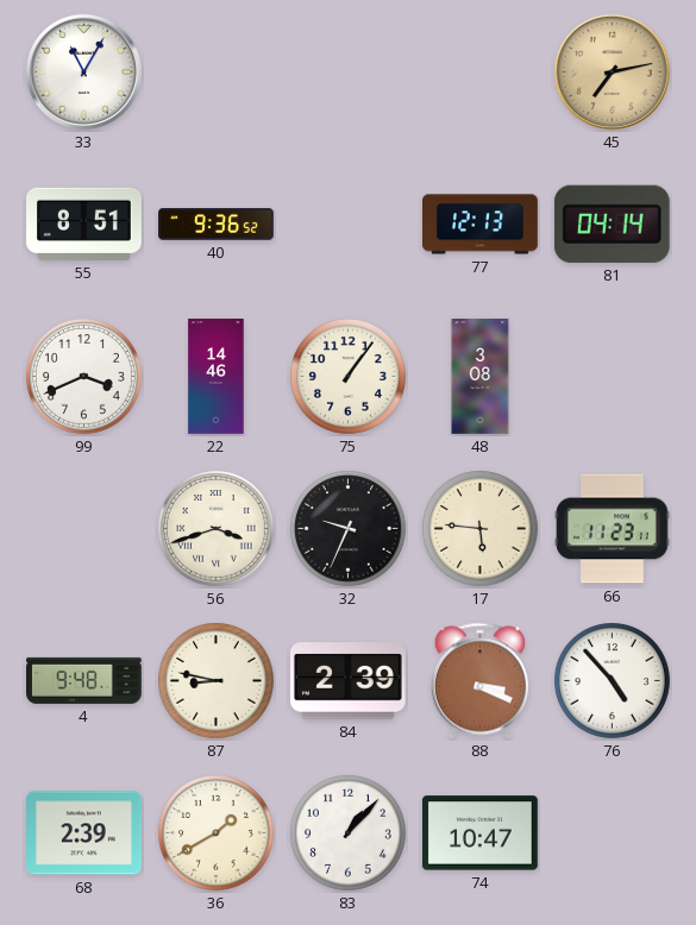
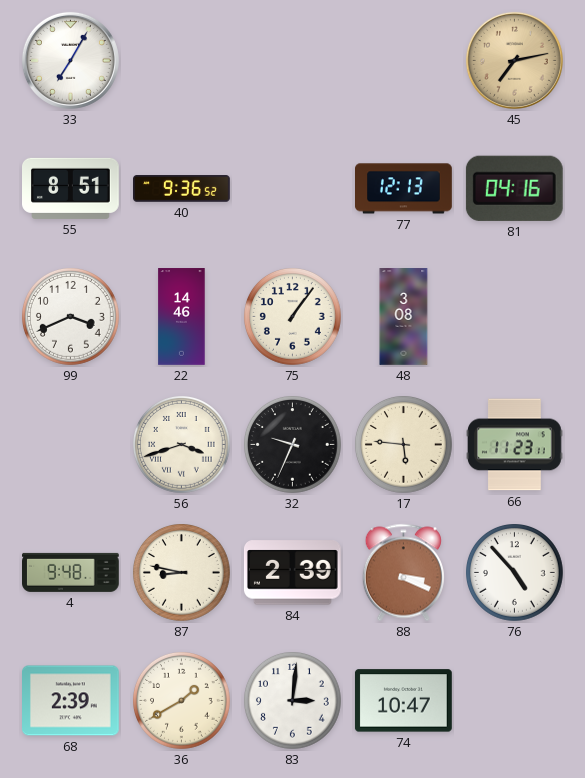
33: 11:05 -> 7:05 (70, 60)
81: 04:14 -> 04:16 (514, 188)
83: 1:07 -> 3:01 (293, 701)
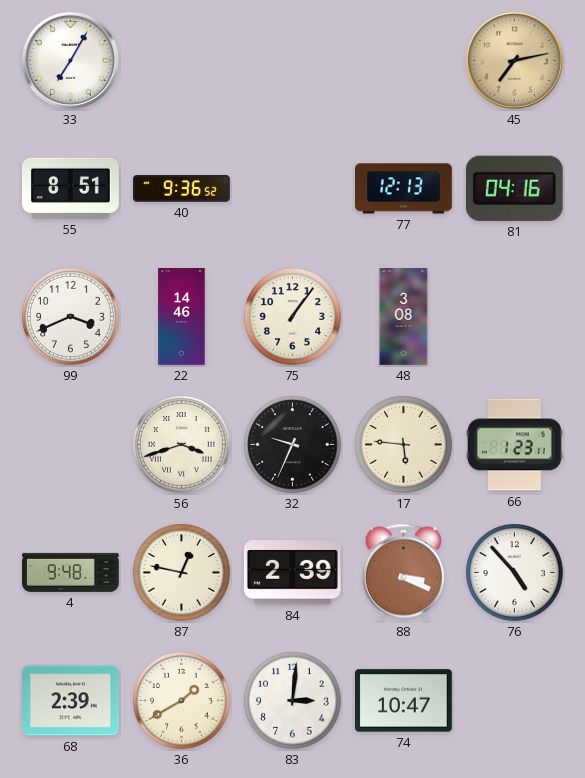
66: 11:23 -> 1:23 (515, 445)
87: 8:47 -> 12:47 (182, 573)
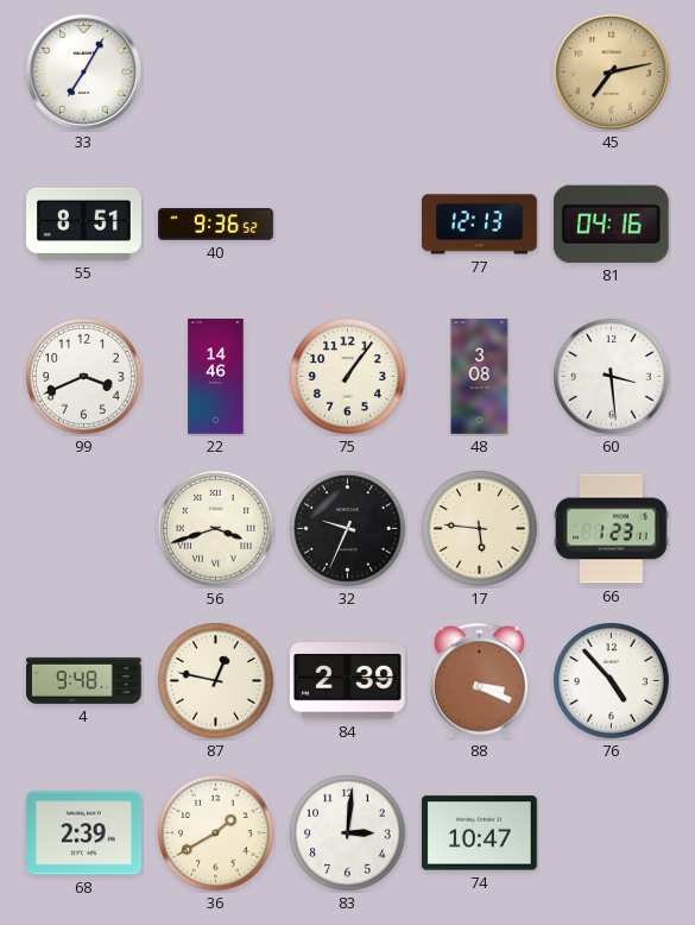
60: none -> 3:29 (612, 377)
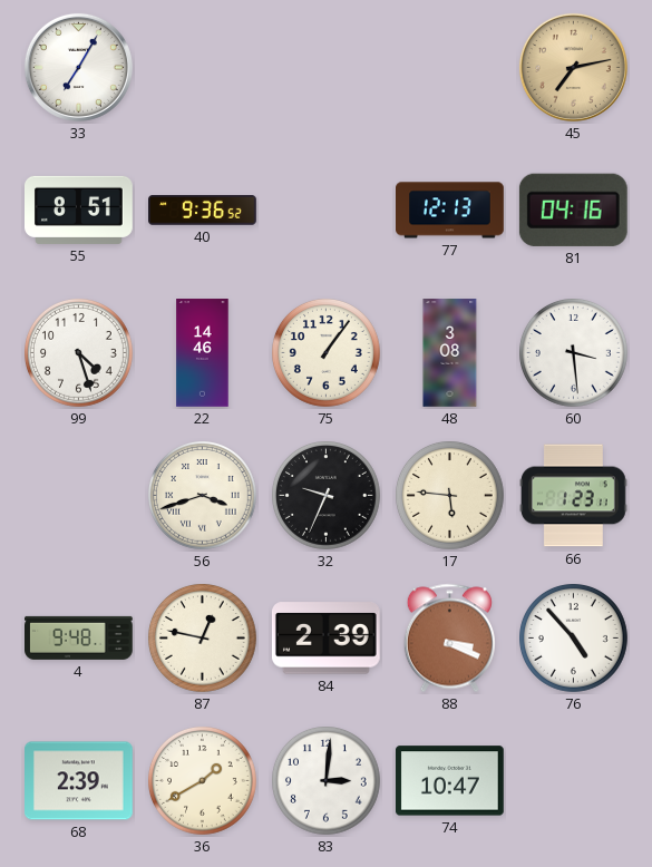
99: 3:41 -> 4:27 (79, 353)
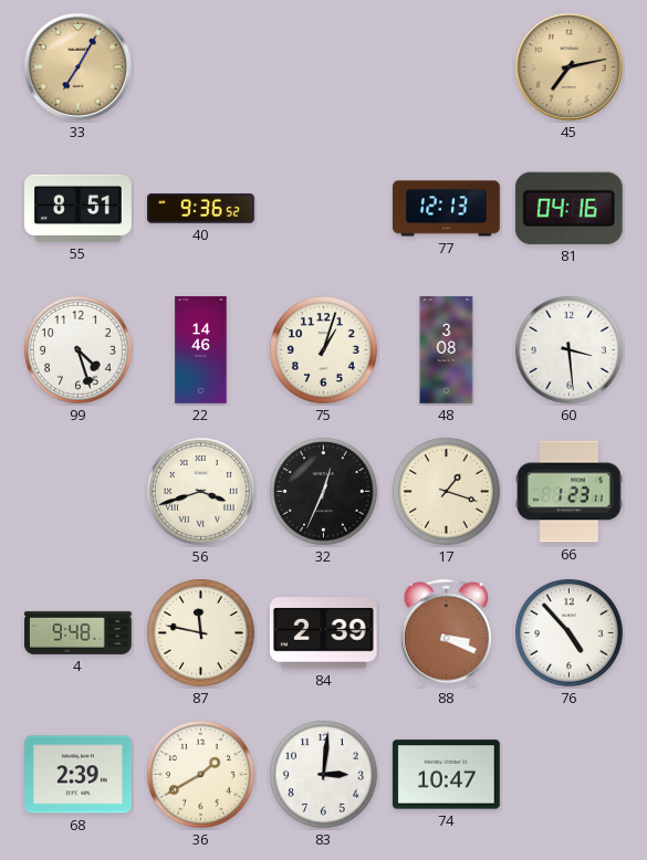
33 dial: white -> champagne (77, 66)
75: 1:06 -> 1:03 (324, 350)
32: 9:34 -> 12:34 (324, 492)
17: 5:46 -> 1:18 (447, 492)
87: 12:47 -> 11:47 (201, 633)
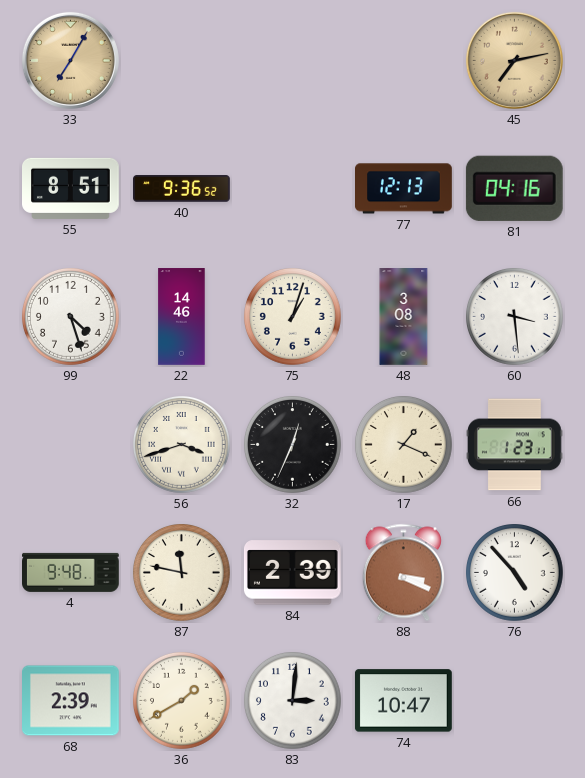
17: 1:18 -> 1:19 (404, 445)
